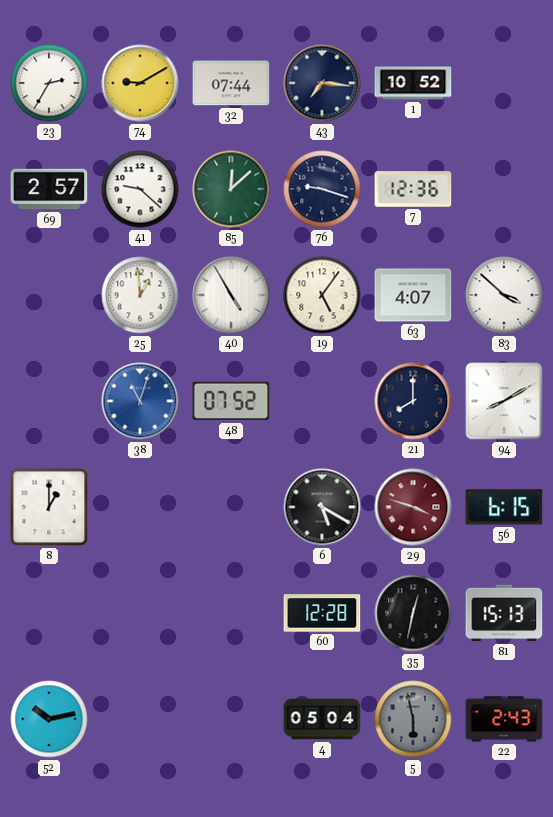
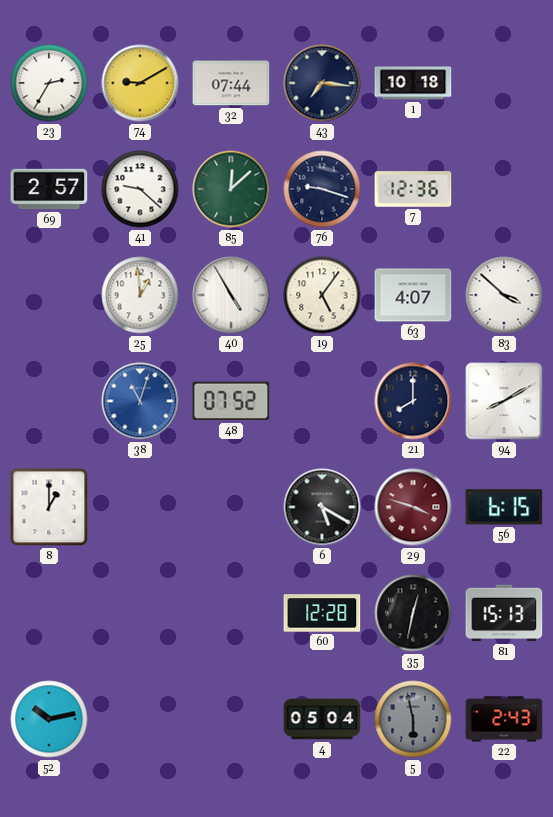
1: 10:52 -> 10:18 (413, 83)
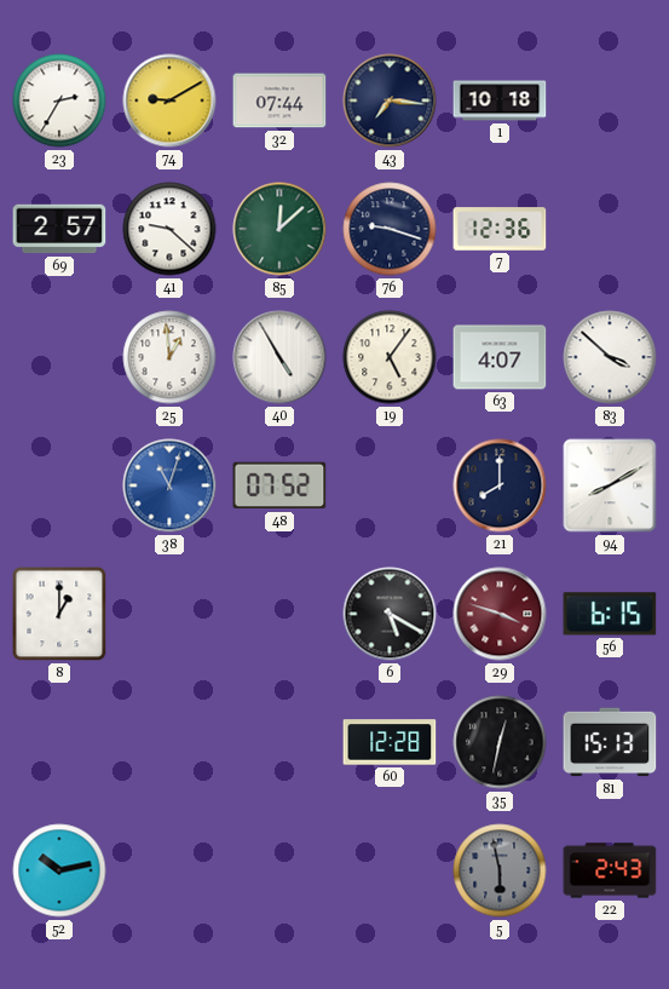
4: 05:04 -> none (322, 719)
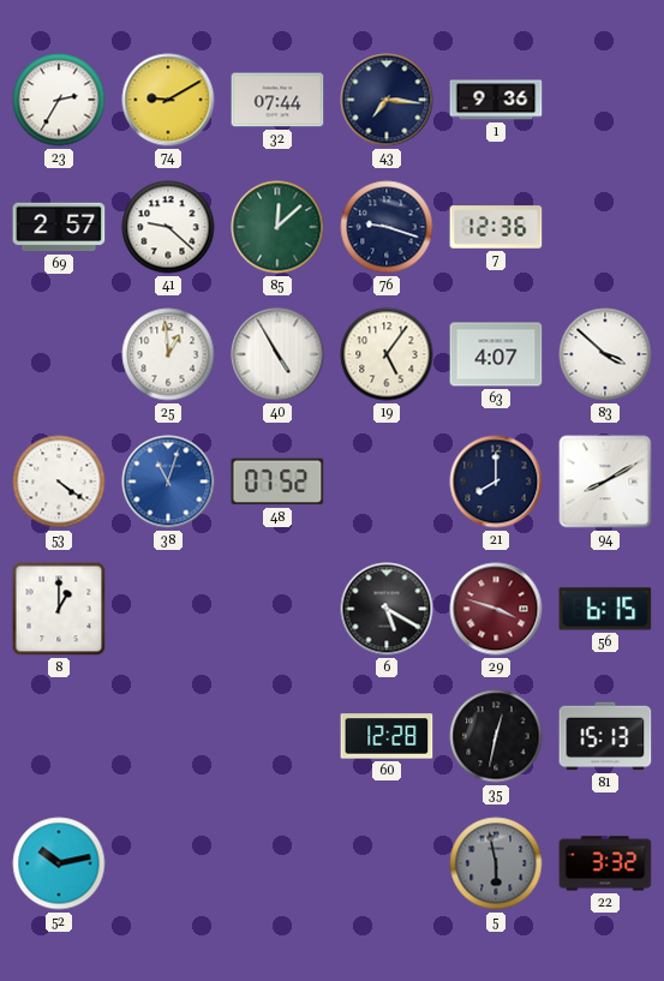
1: 10:18 -> 9:36 (496, 100)
53: none -> 4:21 (59, 481)
22: 2:43 -> 3:32 (605, 863)
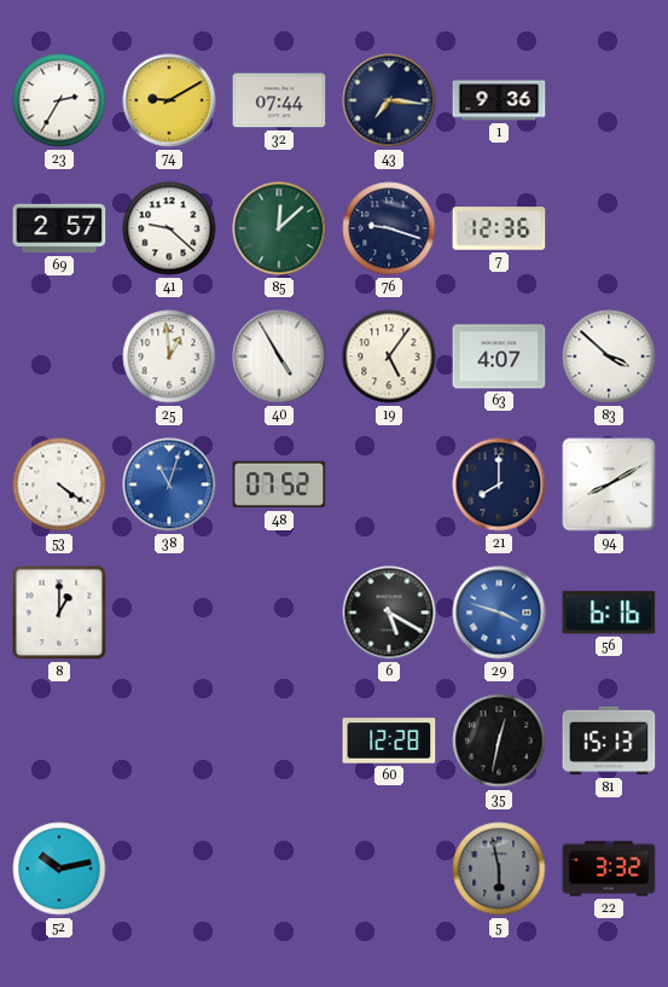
29 dial: burgundy -> blue (499, 612)
56: 6:15 -> 6:16 (609, 612)
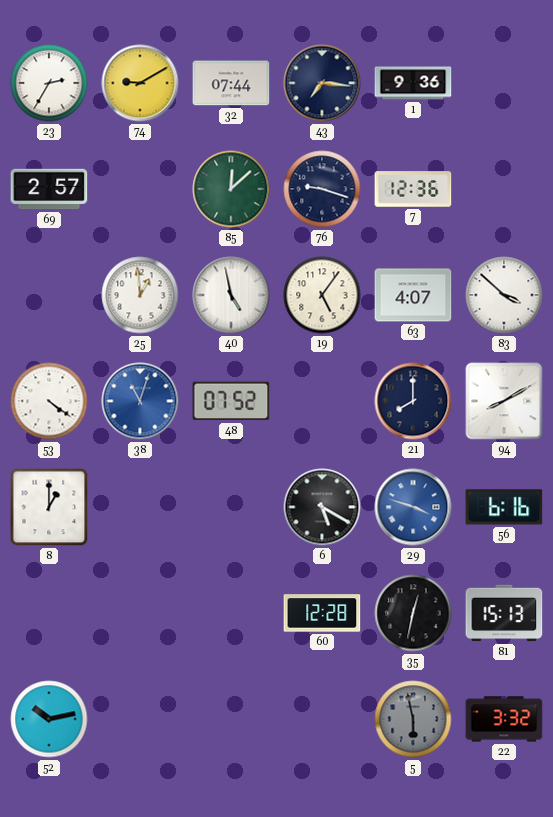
41: 9:22 -> none (169, 228)
40: 4:55 -> 4:58 (231, 295)
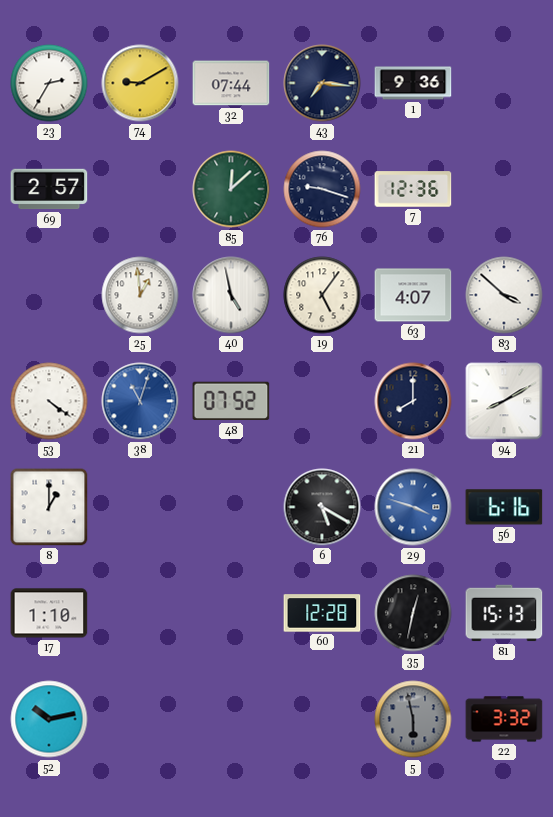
17: none -> 1:10 (49, 613)
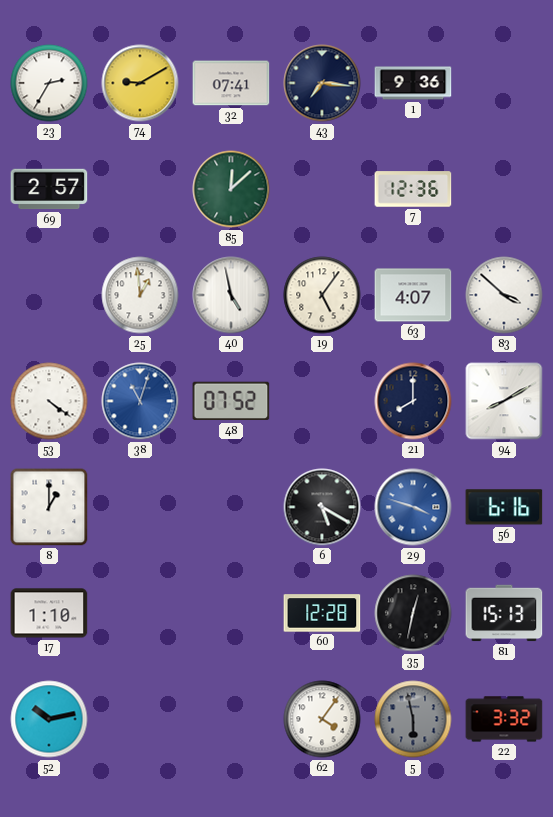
32: 07:44 -> 07:41 (231, 83)
76: 9:18 -> none (322, 189)
62: none -> 4:06 (322, 719)
